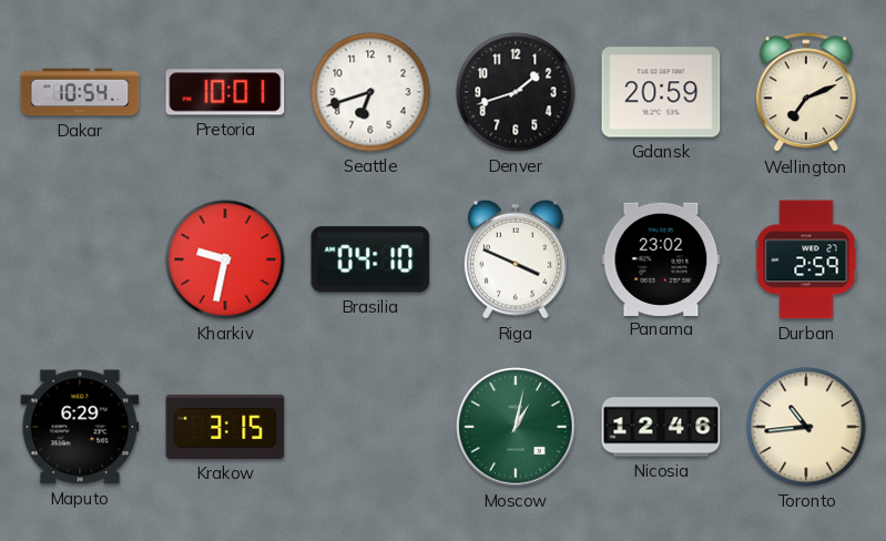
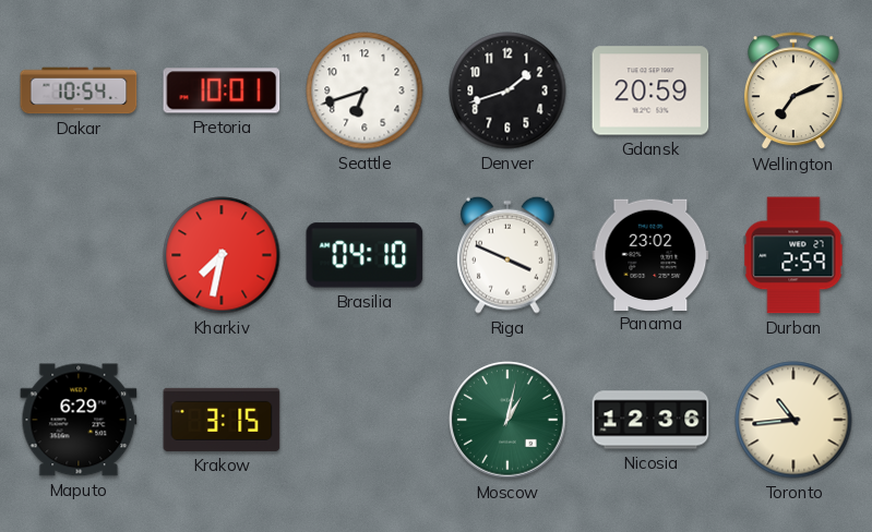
Kharkiv: 9:32 -> 7:32 (222, 255)
Nicosia: 12:46 -> 12:36 (650, 420)
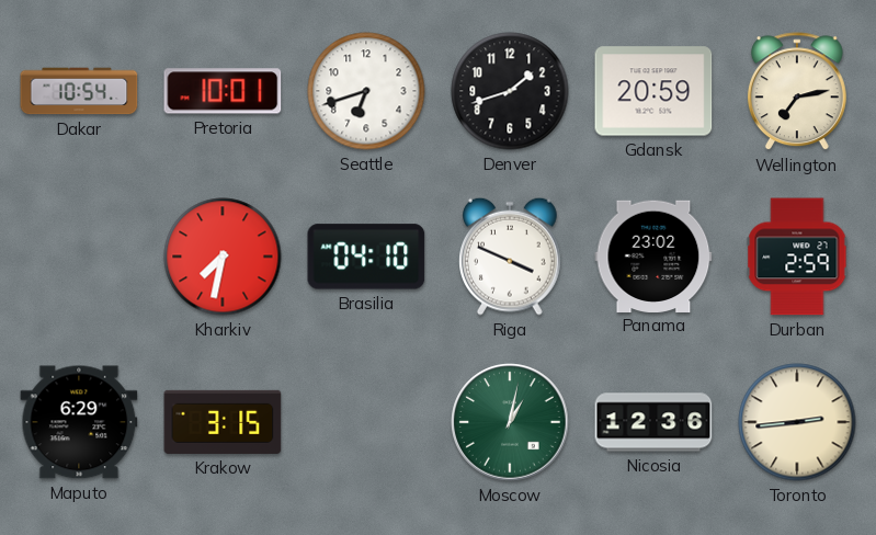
Wellington: 7:11 -> 7:13 (797, 92)
Toronto: 10:44 -> 2:44 (797, 422)
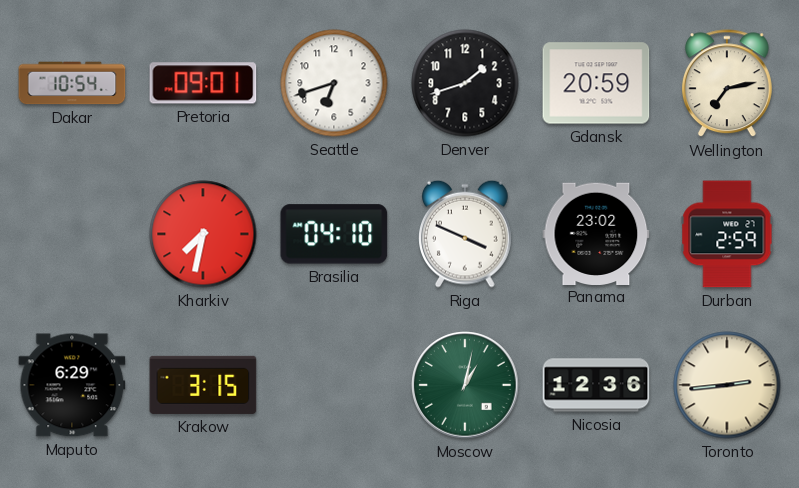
Pretoria: 10:01 -> 09:01 (203, 83)
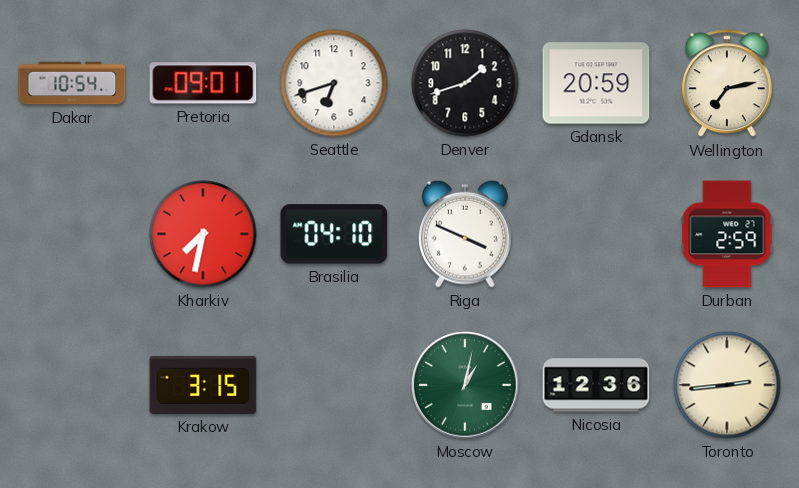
Panama: 23:02 -> none (596, 233)
Maputo: 6:29 -> none (72, 385)
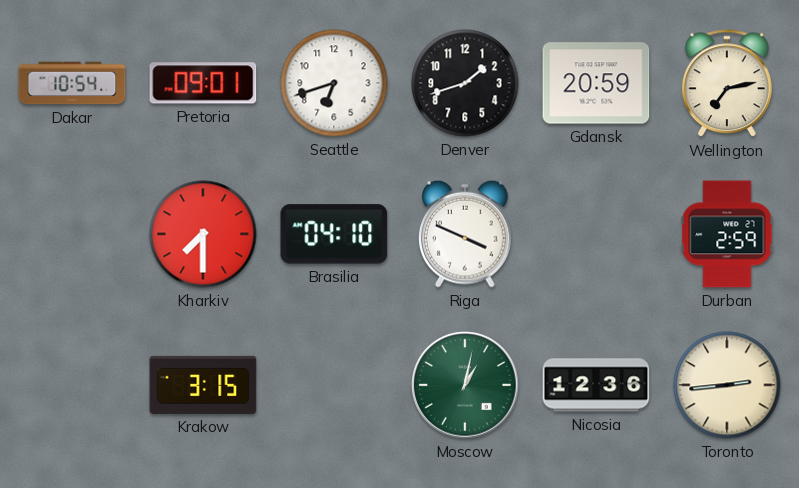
Kharkiv: 7:32 -> 7:30 (203, 234)
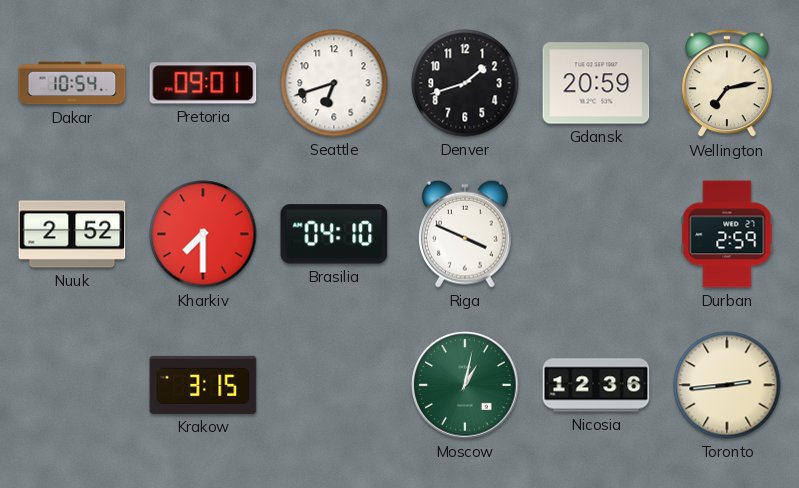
Nuuk: none -> 2:52 (72, 234)
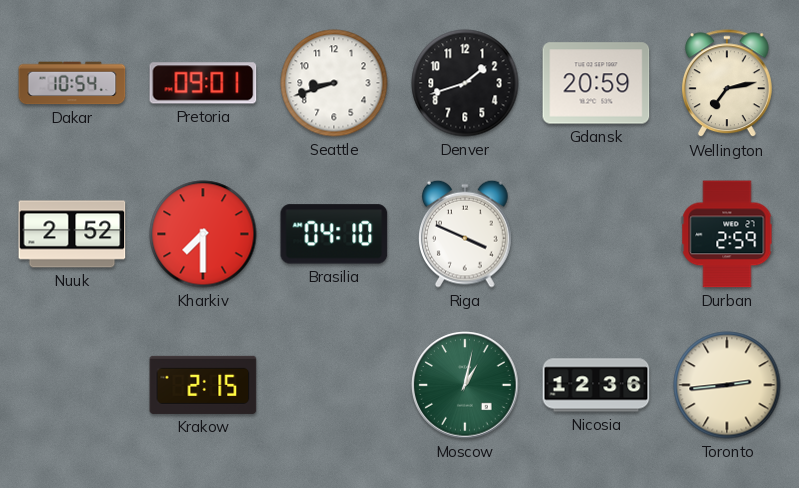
Seattle: 6:42 -> 8:42 (334, 83)
Krakow: 3:15 -> 2:15 (203, 385)
